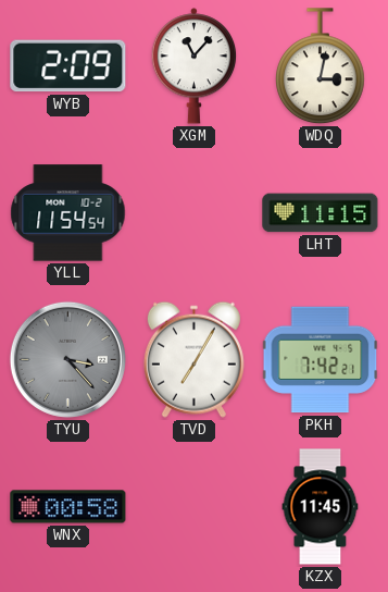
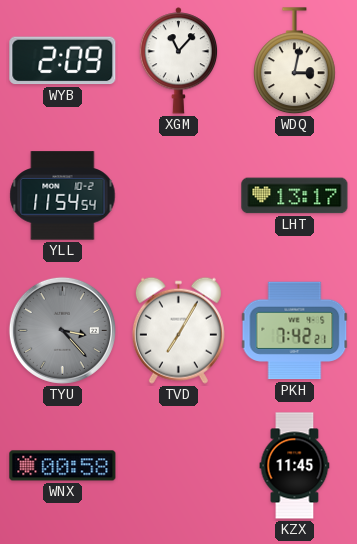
LHT: 11:15 -> 13:17 (295, 196)
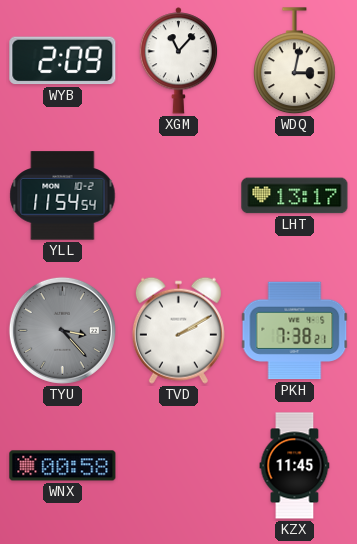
TVD: 7:05 -> 2:10 (178, 330)
PKH: 7:42 -> 7:38 (295, 331)
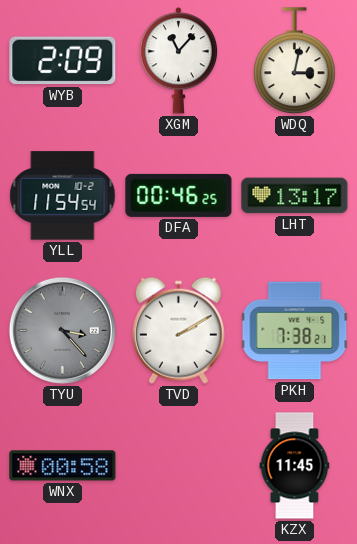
DFA: none -> 00:46 (179, 195)
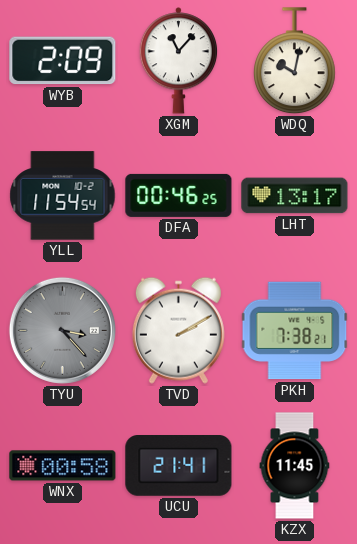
WDQ: 3:02 -> 10:02 (295, 61)
UCU: none -> 21:41 (179, 466)
